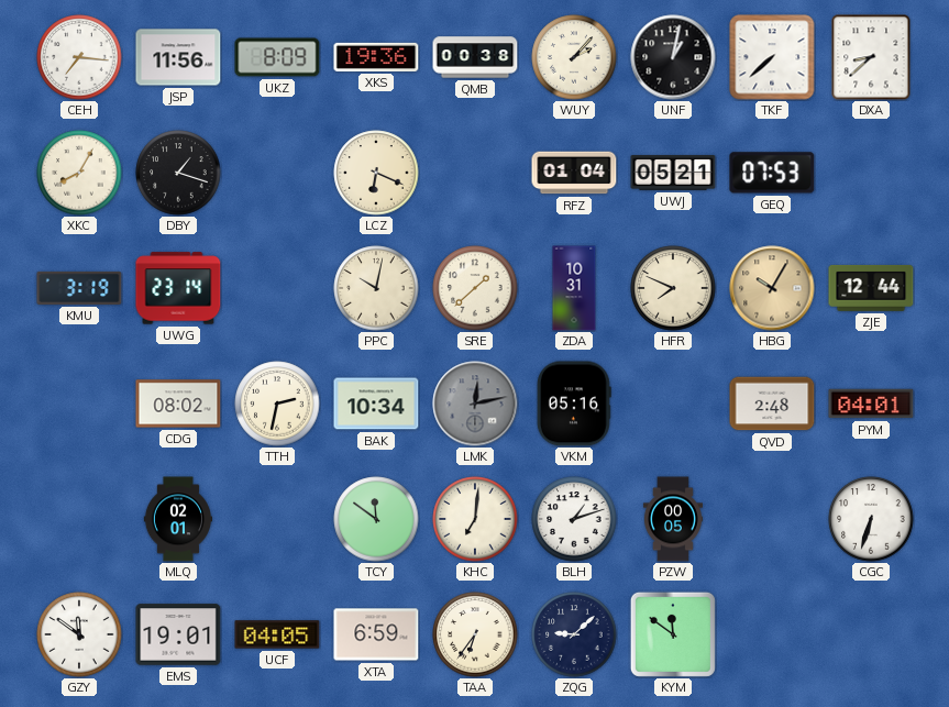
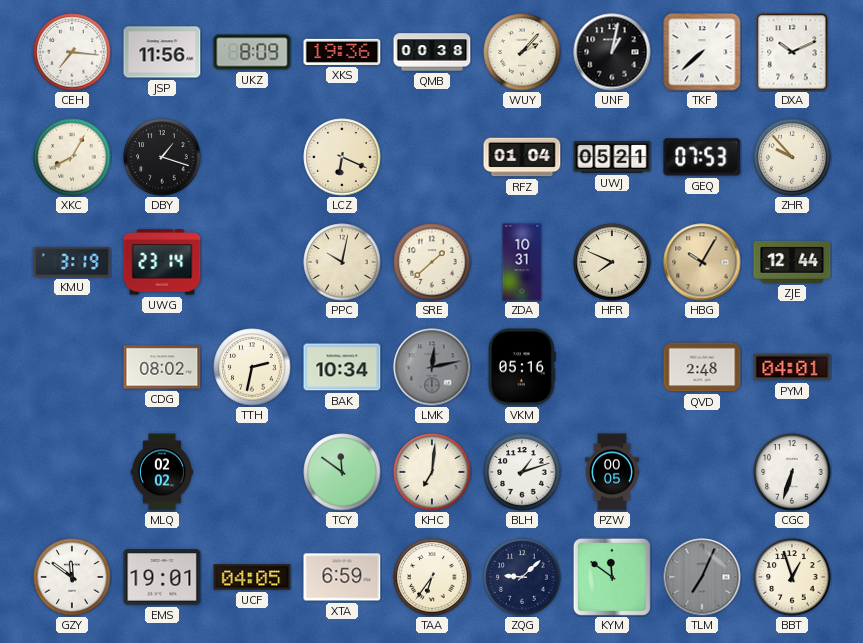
DXA: 8:38 -> 10:11 (792, 52)
ZHR: none -> 9:53 (792, 157)
MLQ: 02:01 -> 02:02 (161, 472)
TLM: none -> 7:04 (702, 577)
BBT: none -> 12:57 (792, 577)
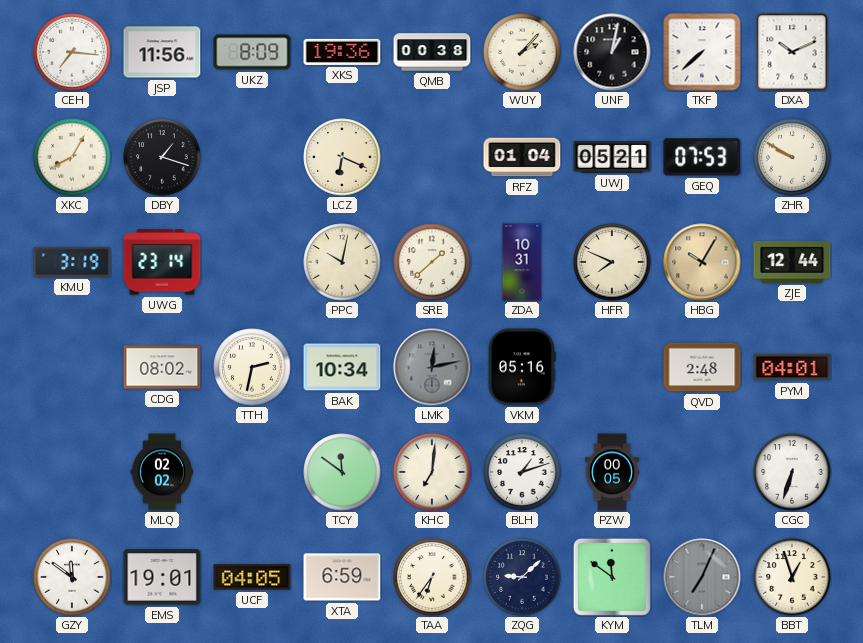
ZHR: 9:53 -> 9:50 (792, 157)
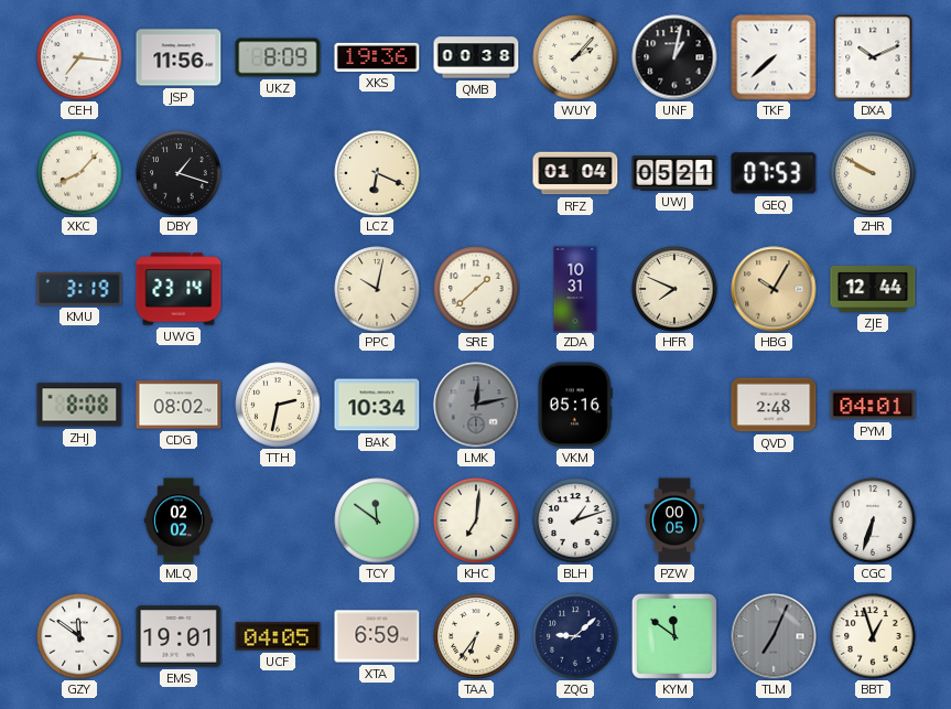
XKC: 8:05 -> 8:07 (79, 173)
ZHJ: none -> 8:08 (79, 405)
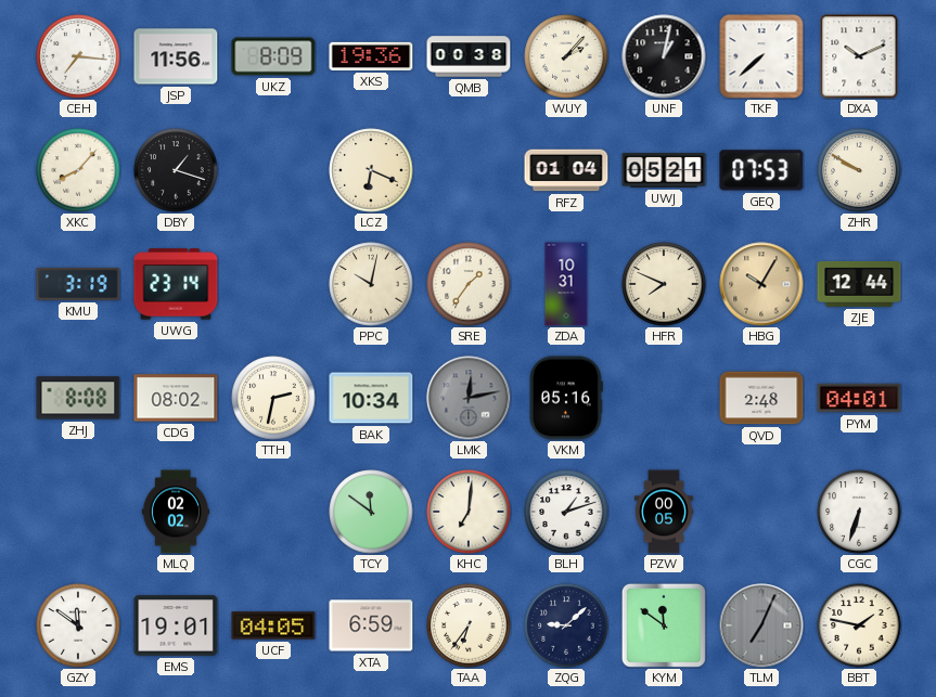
SRE: 1:38 -> 1:36 (469, 284)
BBT: 12:57 -> 1:47 (859, 625)
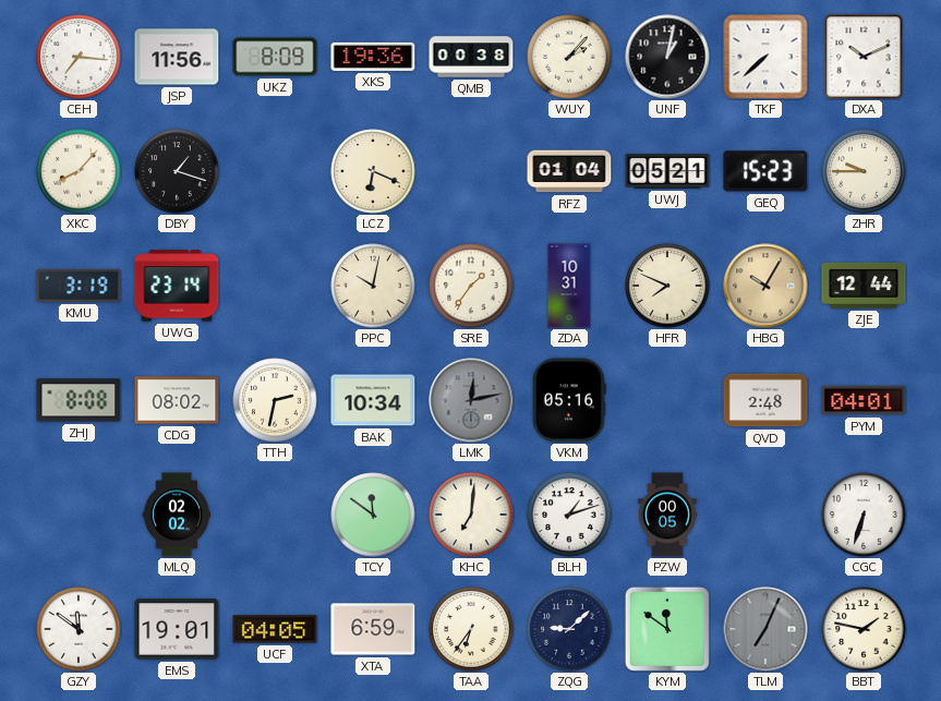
GEQ: 07:53 -> 15:23 (765, 171)
ZHR: 9:50 -> 9:45 (864, 171)
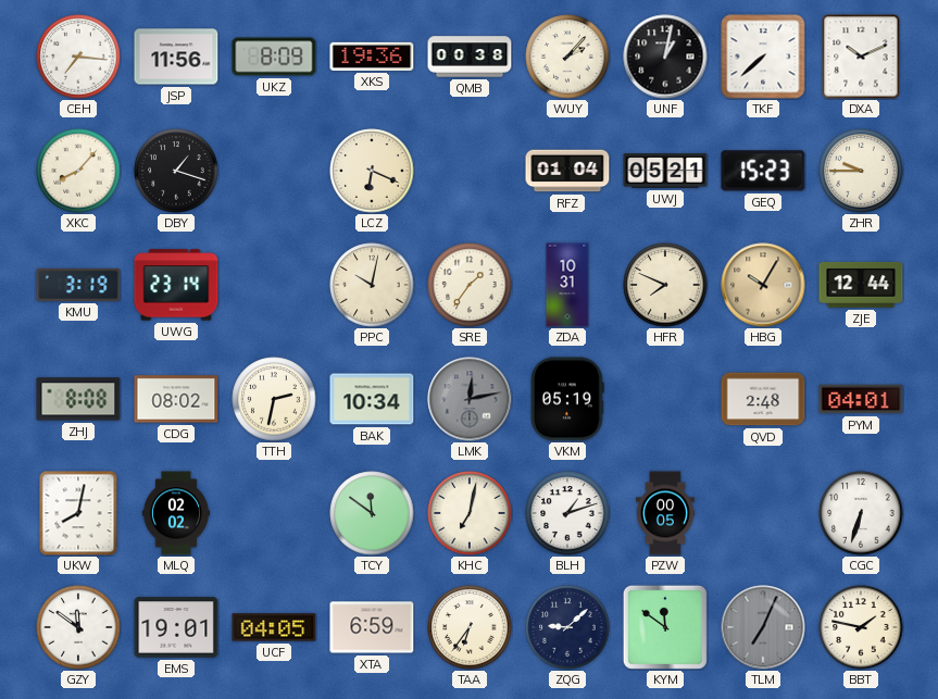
VKM: 05:16 -> 05:19 (568, 399)
UKW: none -> 8:02 (78, 513)
KHC: 7:01 -> 7:02 (470, 513)
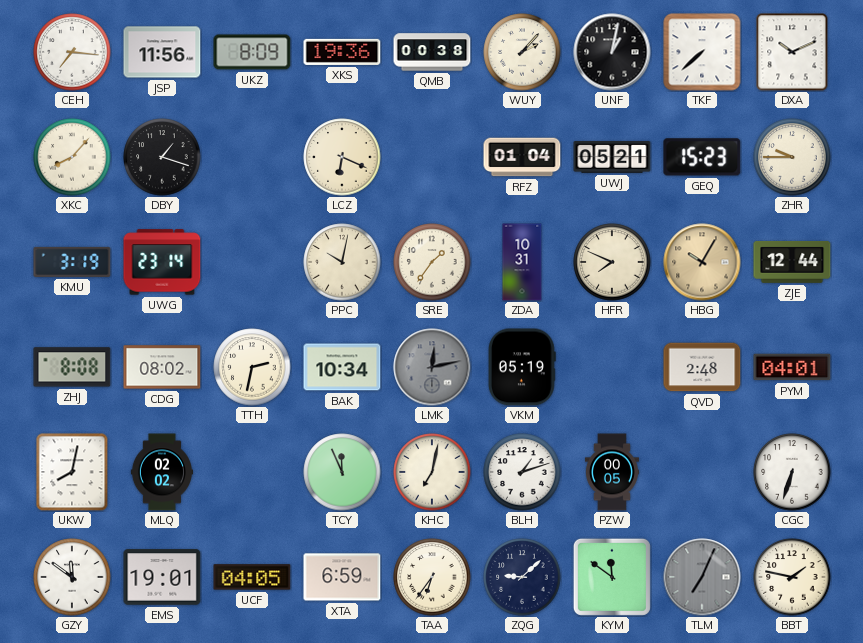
TCY: 11:51 -> 11:56 (342, 472)
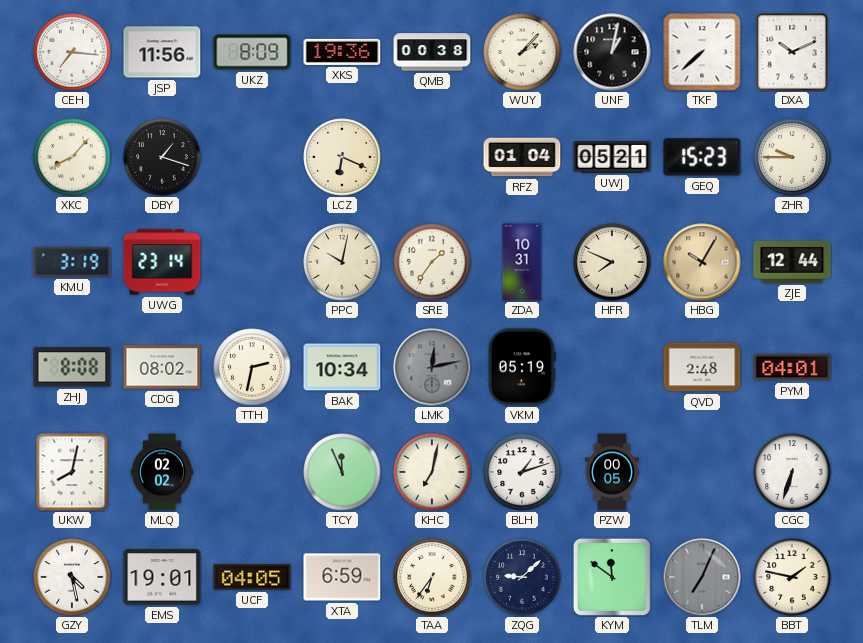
GZY: 11:51 -> 4:28 (72, 577)
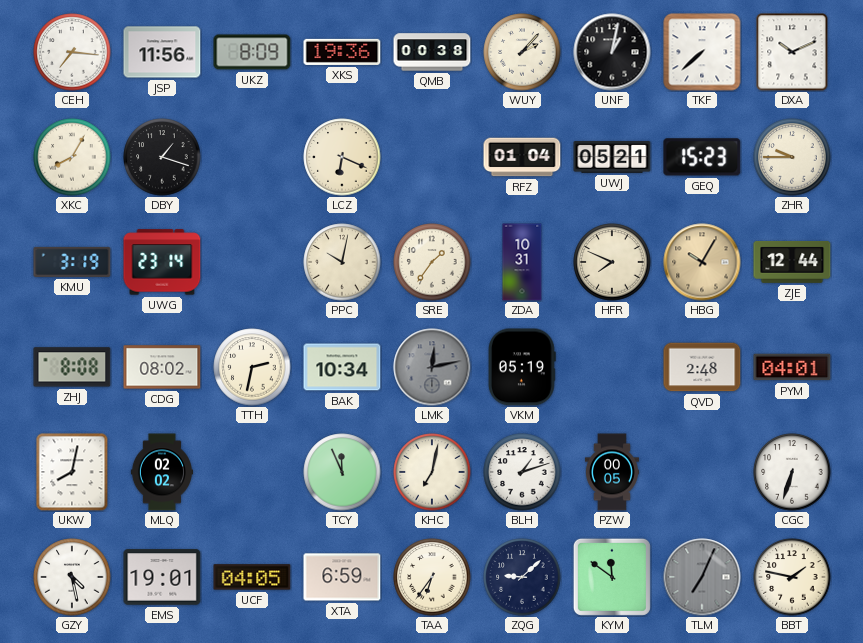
XKC: 8:07 -> 8:05 (72, 157)
